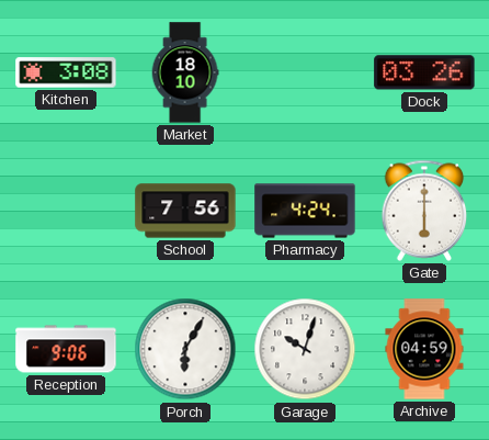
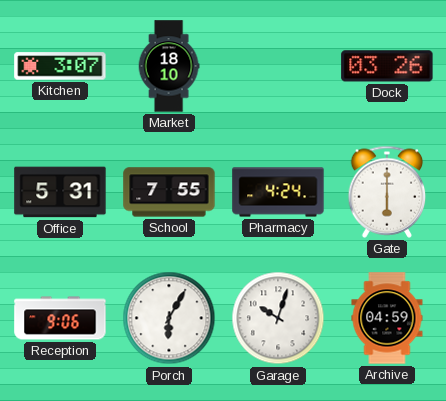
Kitchen: 3:08 -> 3:07 (60, 66)
Office: none -> 5:31 (60, 192)
School: 7:56 -> 7:55 (169, 192)
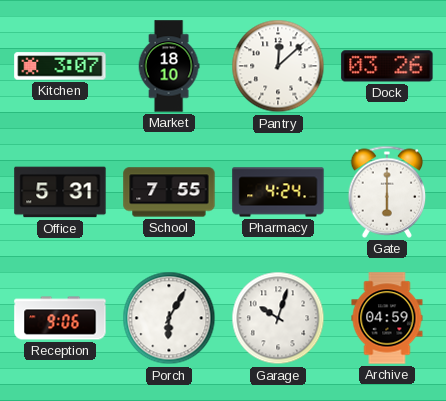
Pantry: none -> 12:08 (278, 66)
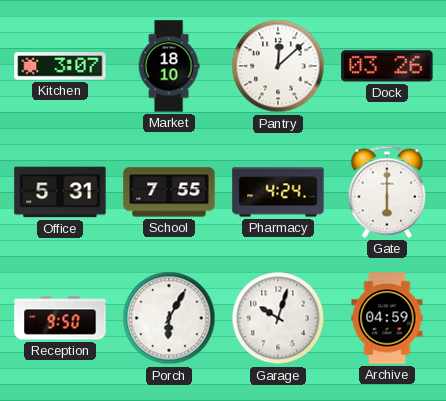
Reception: 9:06 -> 9:50 (60, 318)
